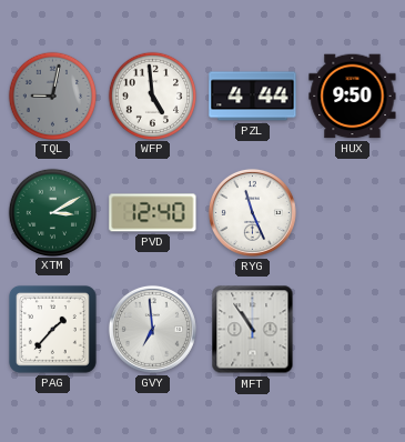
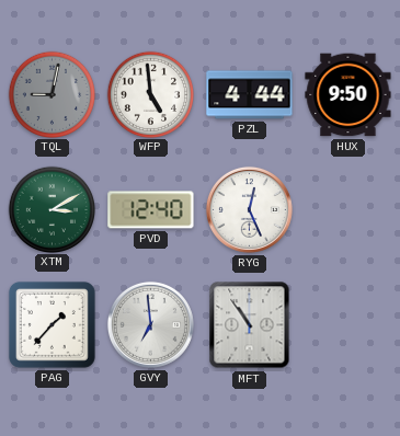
RYG: 11:26 -> 12:26 (249, 209)
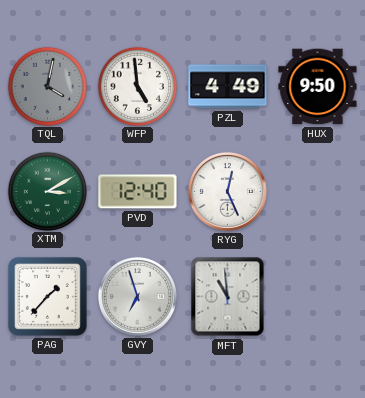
TQL: 9:02 -> 4:02 (47, 86)
PZL: 4:44 -> 4:49 (228, 87)
GVY: 6:59 -> 6:57 (137, 296)
MFT: 10:54 -> 10:59 (228, 297)
